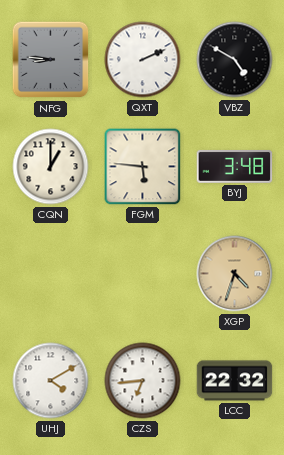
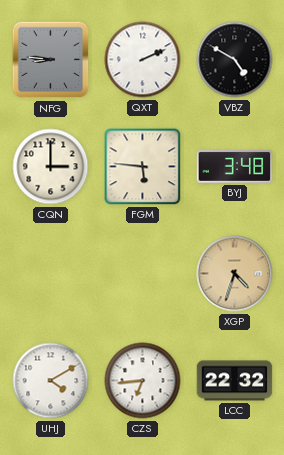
CQN: 1:00 -> 3:00 (51, 167)
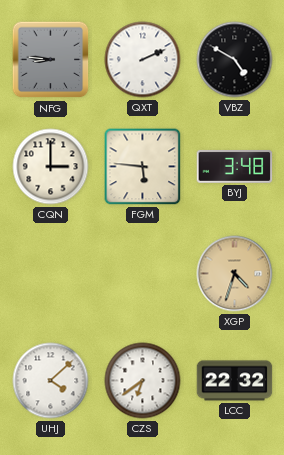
UHJ: 4:10 -> 4:08 (51, 381)
CZS: 6:44 -> 6:39 (143, 381)
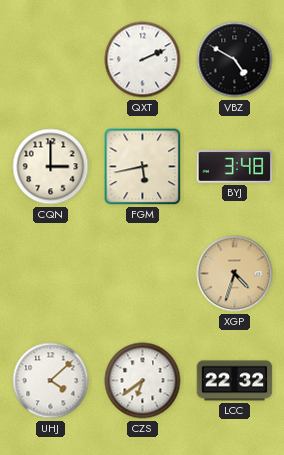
NFG: 8:46 -> none (51, 60)
FGM: 5:46 -> 5:43 (143, 167)
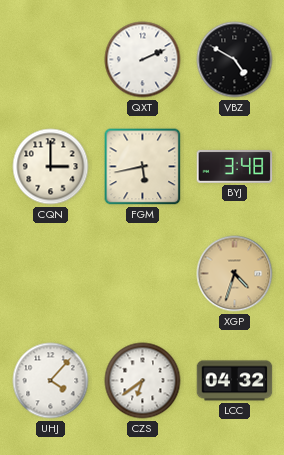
UHJ: 4:08 -> 4:07 (51, 381)
LCC: 22:32 -> 04:32 (235, 381)
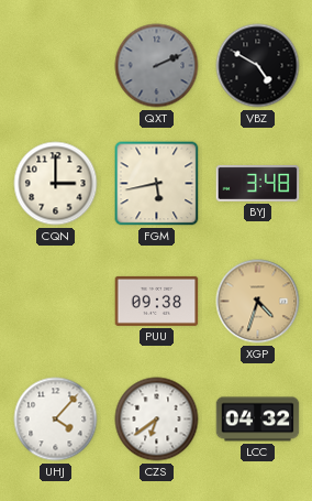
QXT dial: white -> grey (157, 66)
PUU: none -> 09:38 (157, 301)
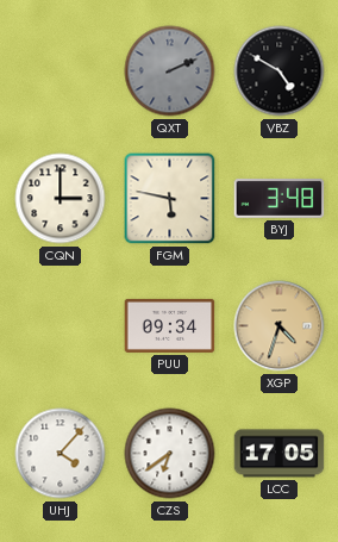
FGM: 5:43 -> 5:47 (170, 199)
PUU: 09:38 -> 09:34 (170, 325)
LCC: 04:32 -> 17:05 (280, 454)
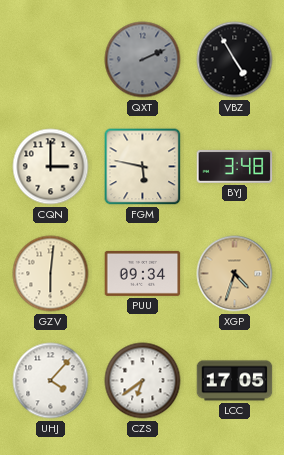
VBZ: 4:50 -> 4:55 (235, 60)
GZV: none -> 6:01 (51, 274)
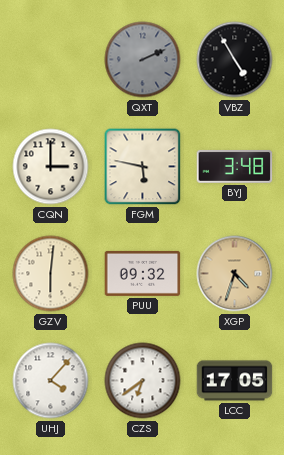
PUU: 09:34 -> 09:32 (143, 273)
